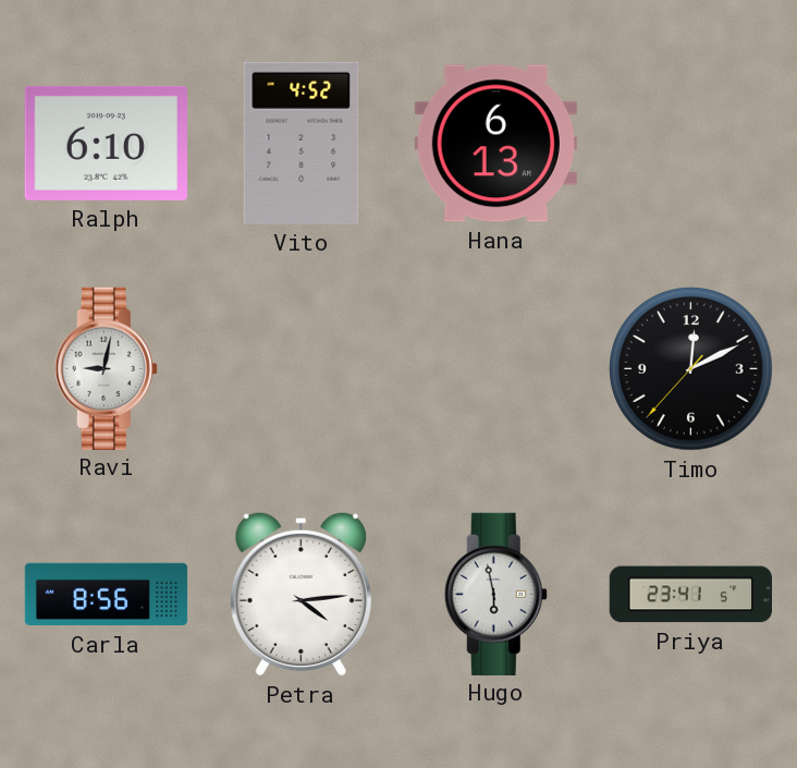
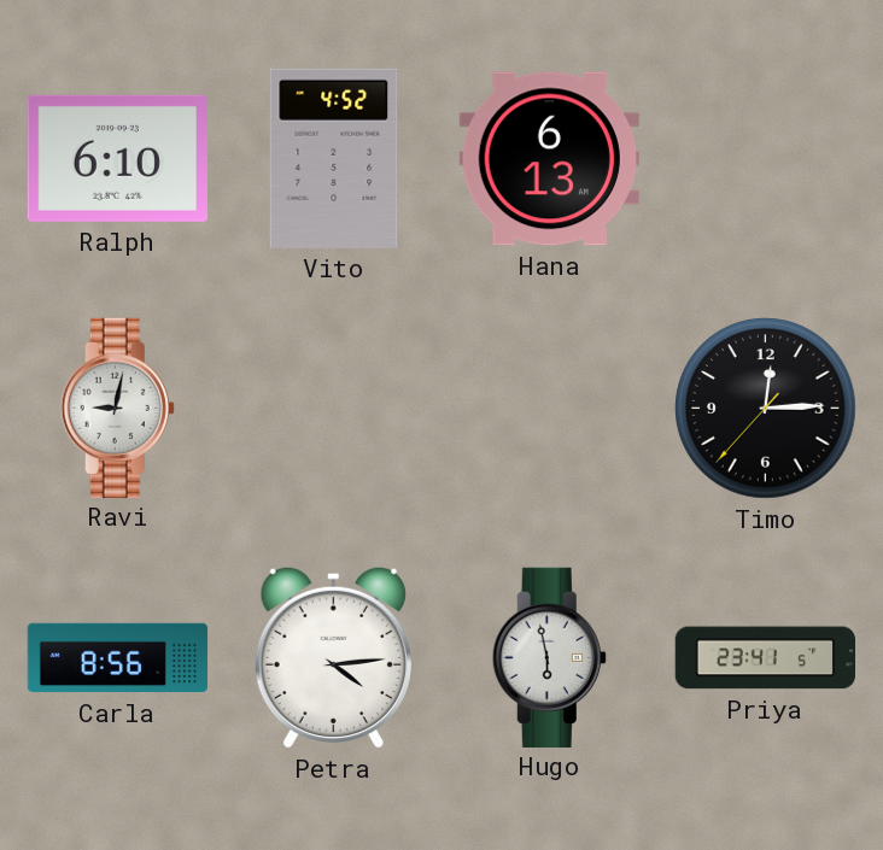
Timo: 12:10 -> 12:14 (766, 409)
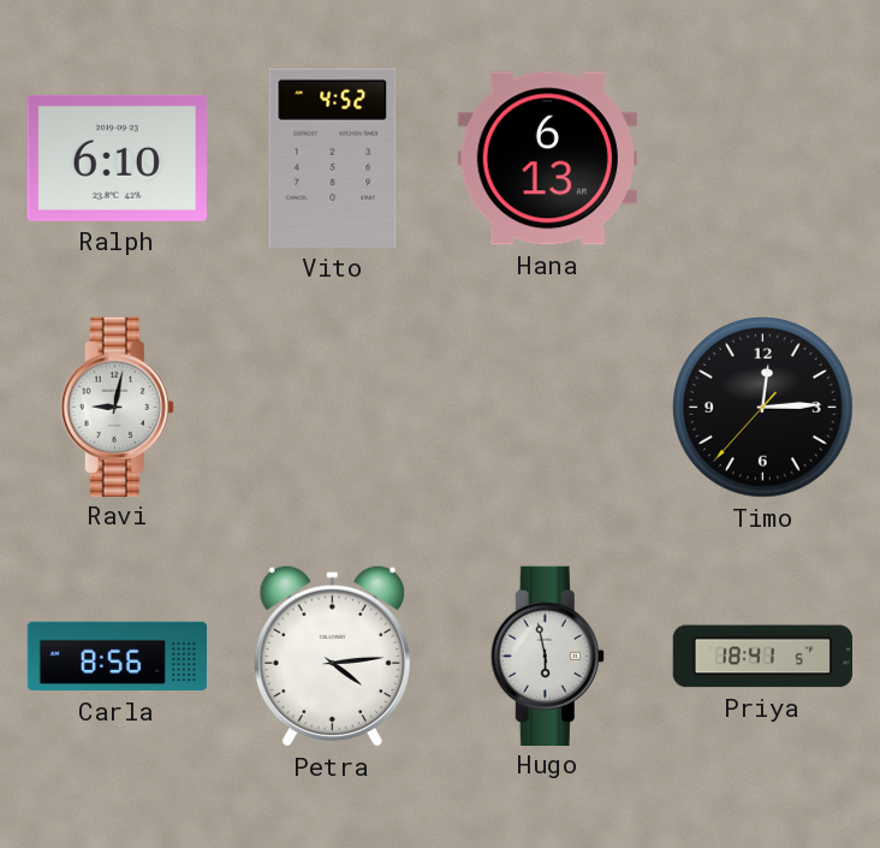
Priya: 23:41 -> 18:41 (762, 657)
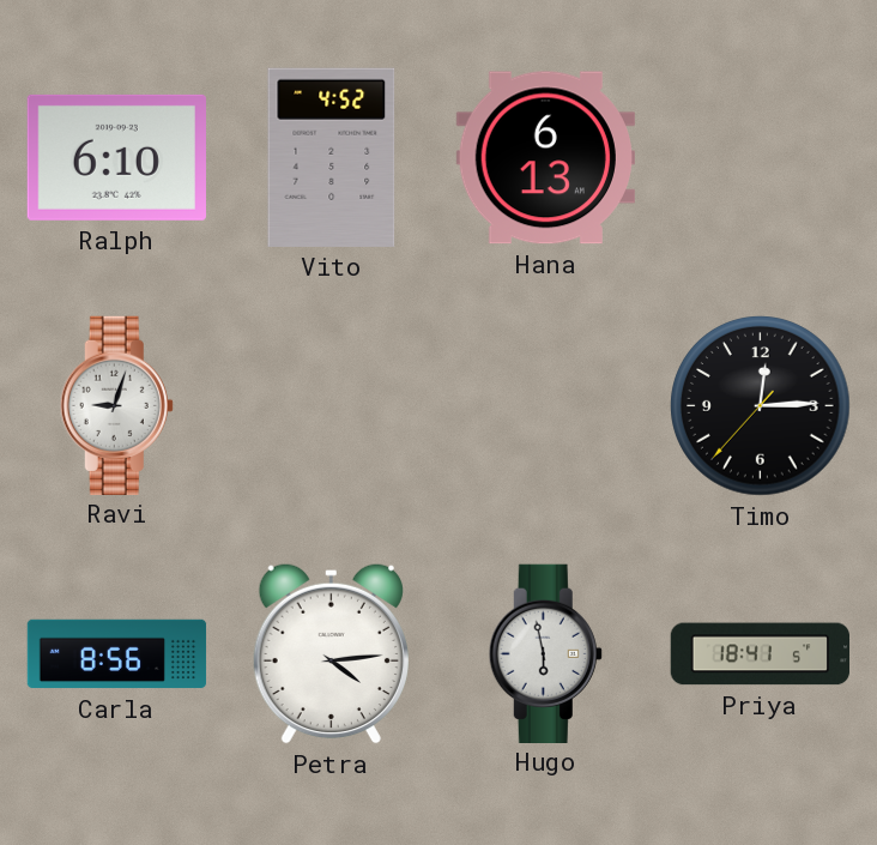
Ravi: 9:02 -> 9:03 (116, 405)
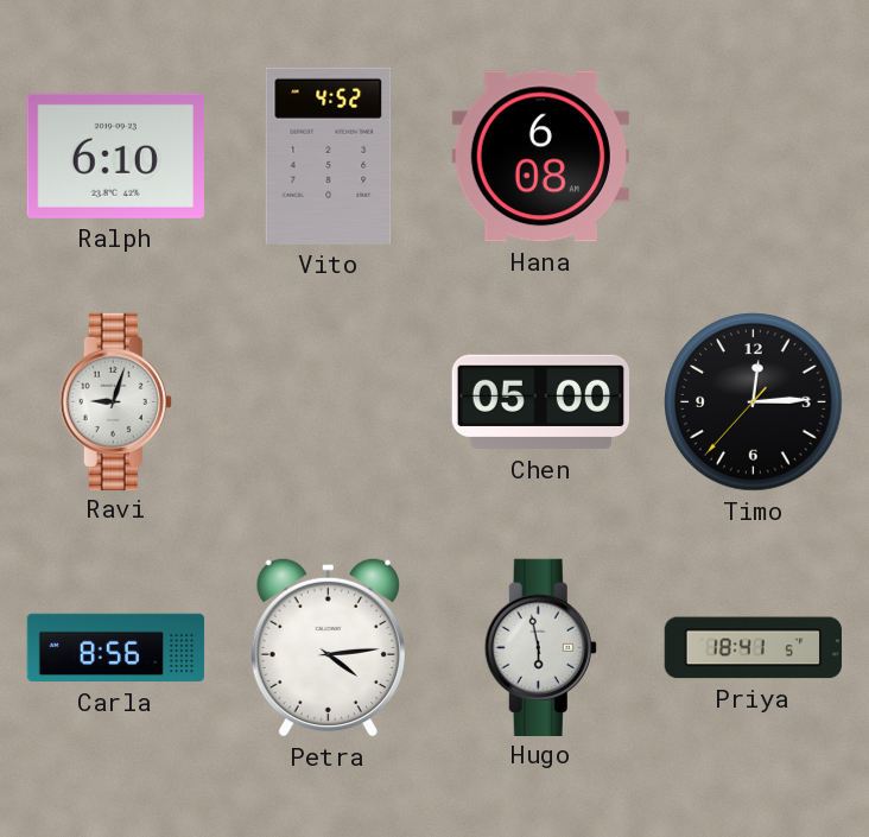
Hana: 6:13 -> 6:08 (540, 157)
Chen: none -> 05:00 (540, 402)
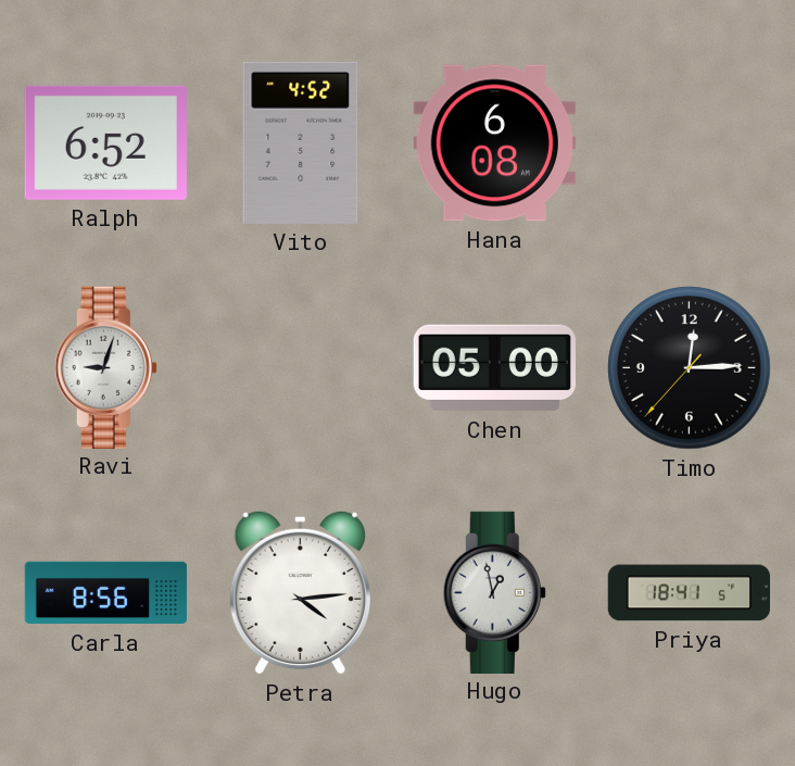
Ralph: 6:10 -> 6:52 (105, 142)
Hugo: 5:58 -> 12:58 (494, 592)
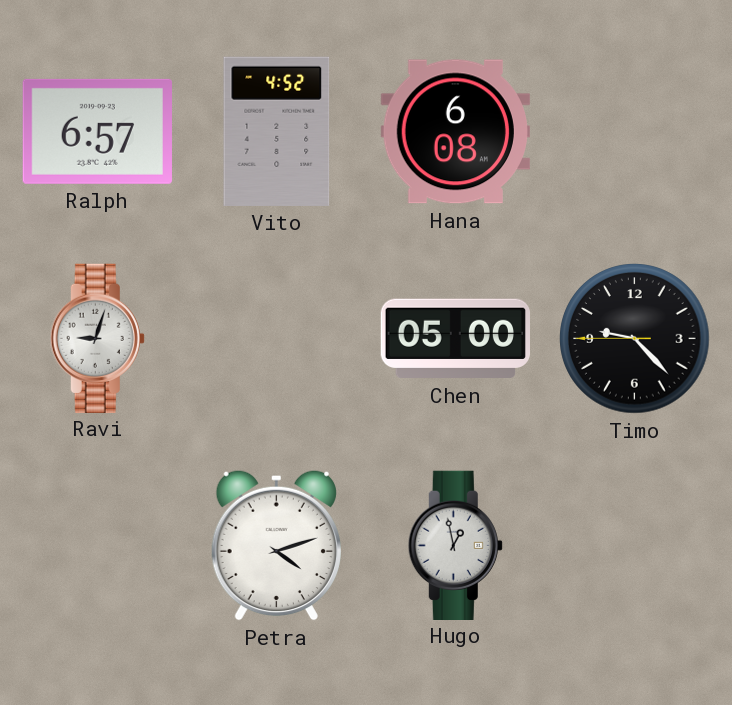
Ralph: 6:52 -> 6:57 (97, 131)
Timo: 12:14 -> 9:22 (635, 339)
Carla: 8:56 -> none (106, 593)
Petra: 4:14 -> 4:12 (276, 545)
Priya: 18:41 -> none (689, 593)
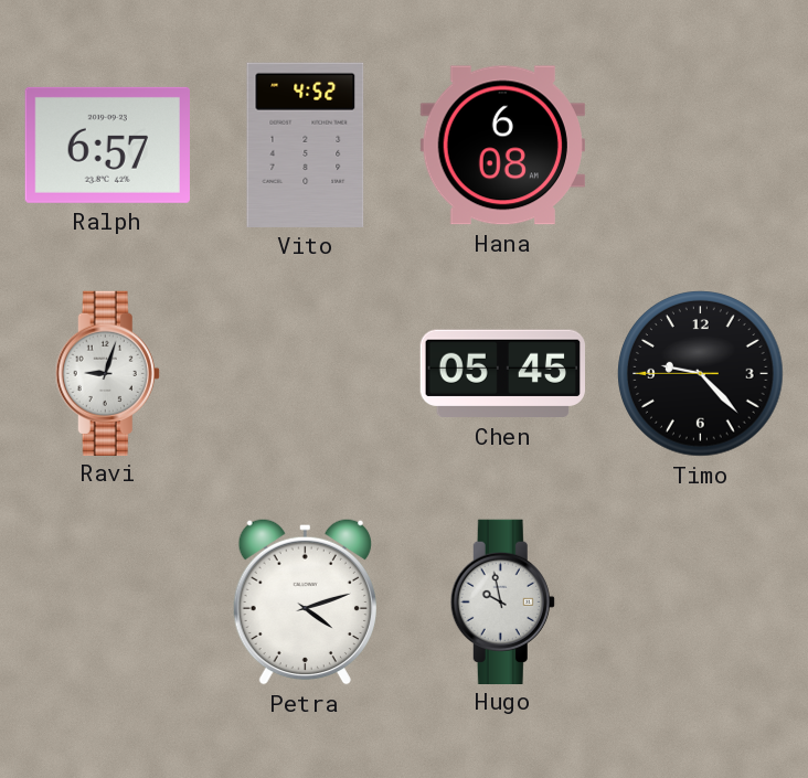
Chen: 05:00 -> 05:45 (502, 374)
Hugo: 12:58 -> 9:58 (502, 601)
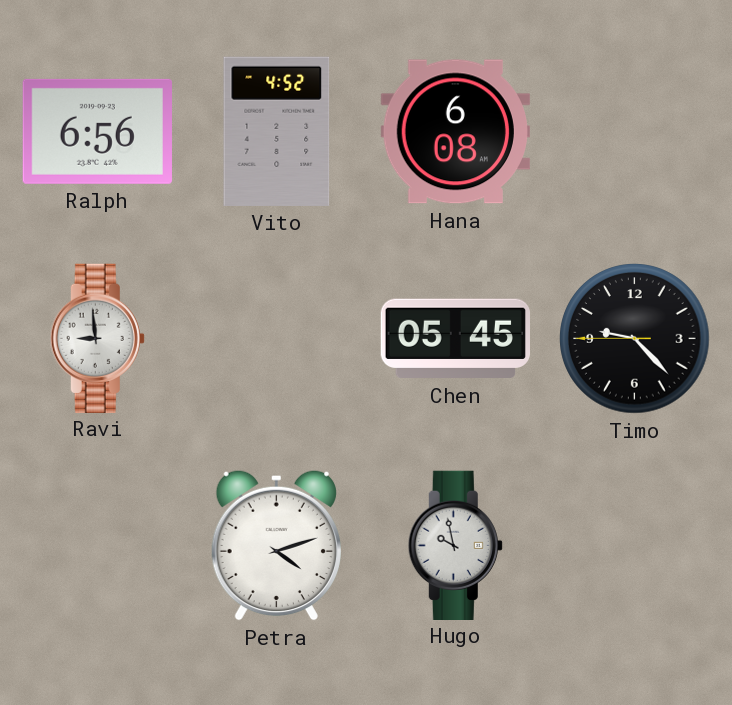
Ralph: 6:57 -> 6:56 (97, 131)
Ravi: 9:03 -> 8:59 (97, 338)
